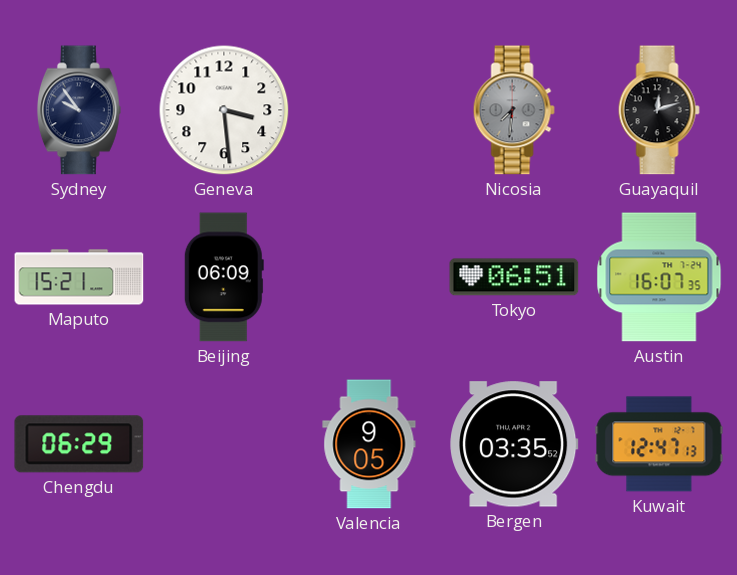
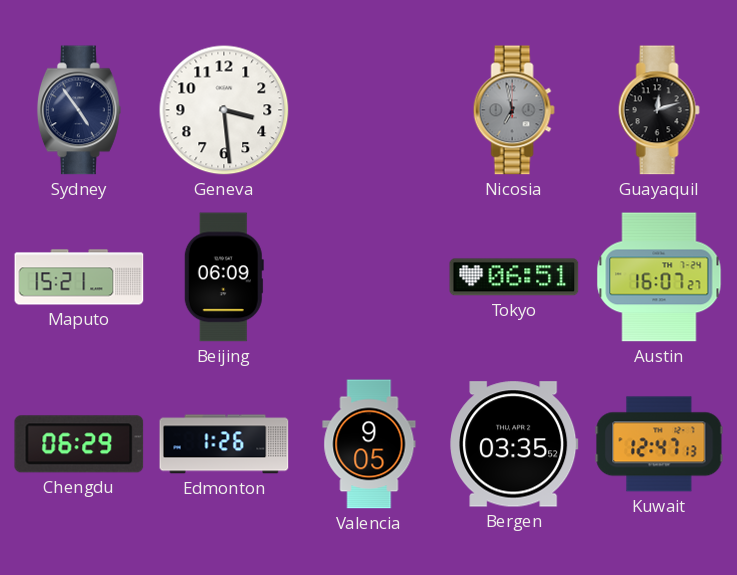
Sydney: 9:54 -> 4:54 (79, 110)
Nicosia: 7:31 -> 6:58 (514, 110)
Austin: 16:07:35 -> 16:07:27 (659, 277)
Edmonton: none -> 1:26 (224, 444)
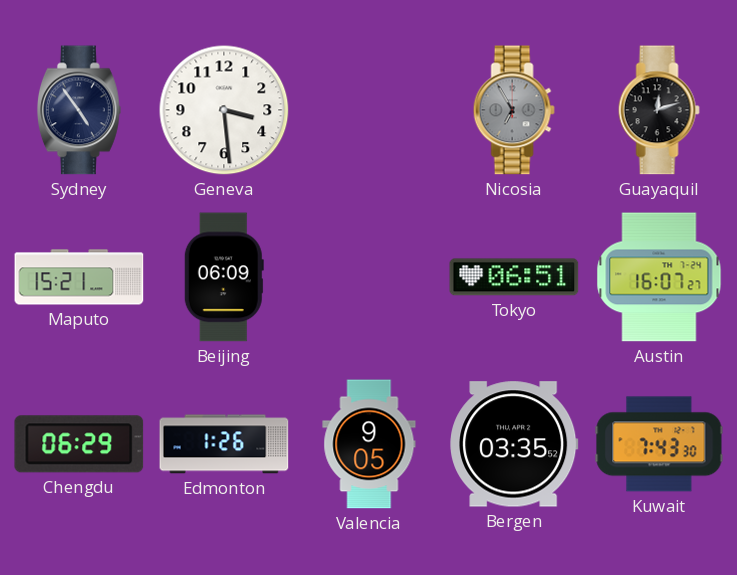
Nicosia: 6:58 -> 6:55 (514, 110)
Kuwait: 12:47 -> 7:43 (659, 444)
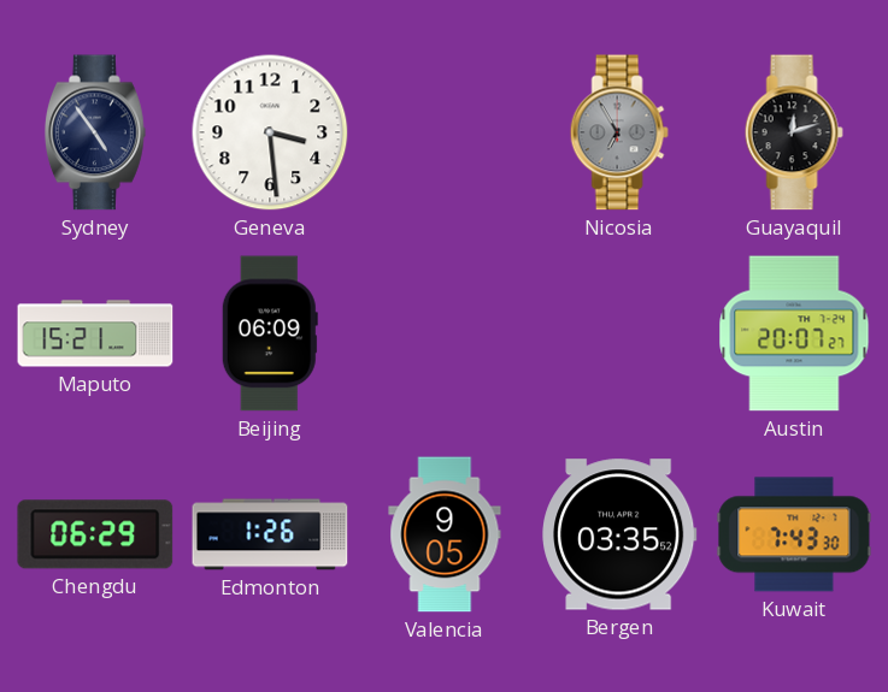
Tokyo: 06:51 -> none (514, 277)
Austin: 16:07 -> 20:07 (794, 333)
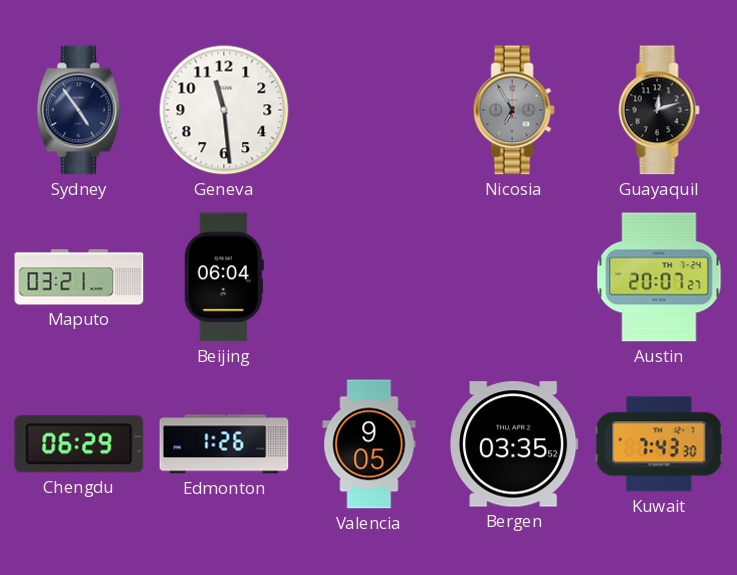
Geneva: 3:29 -> 11:29 (224, 110)
Maputo: 15:21 -> 03:21 (79, 277)
Beijing: 06:09 -> 06:04 (224, 277)
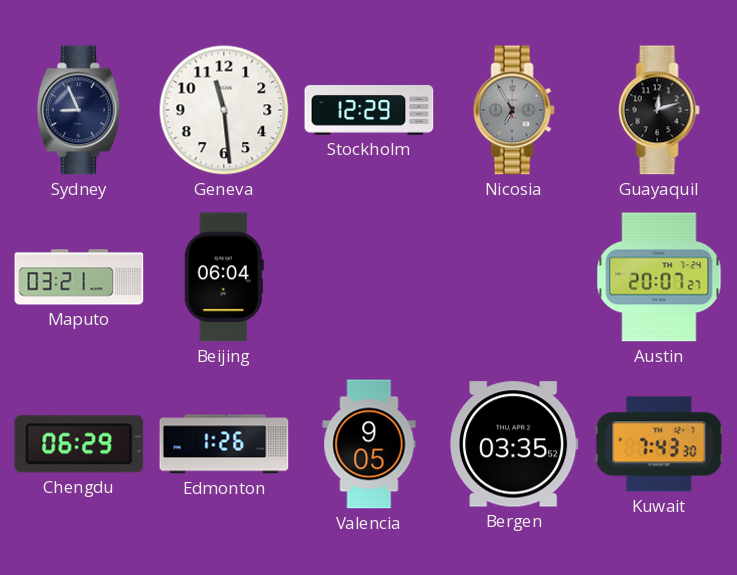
Sydney: 4:54 -> 8:56 (79, 110)
Stockholm: none -> 12:29 (369, 111)
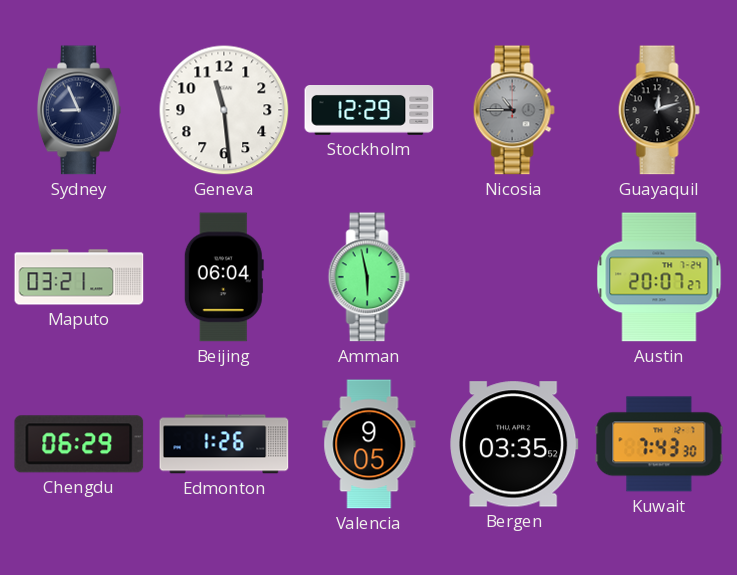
Nicosia: 6:55 -> 10:45 (514, 110)
Amman: none -> 5:58 (369, 277)
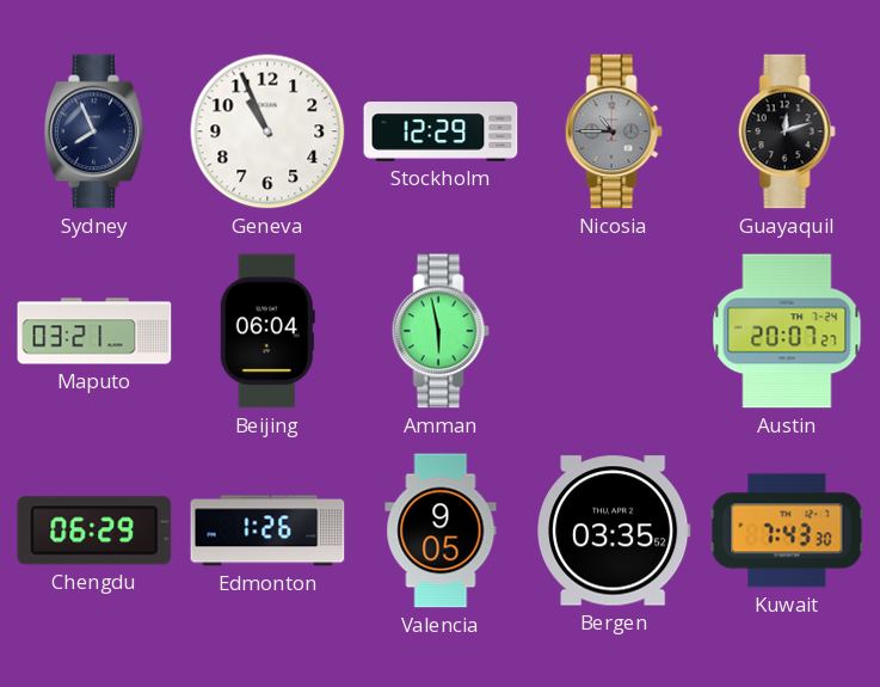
Sydney: 8:56 -> 7:56 (94, 131)
Geneva: 11:29 -> 10:56 (267, 131)
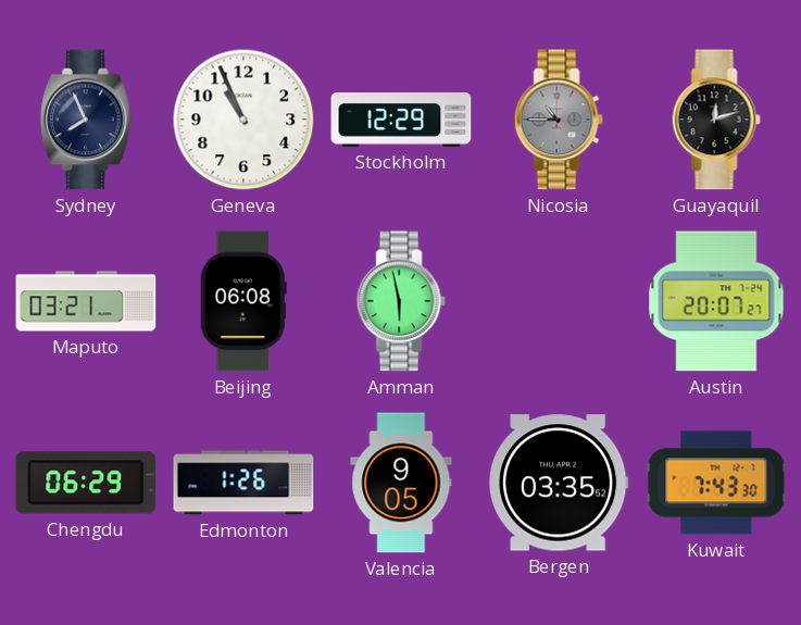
Beijing: 06:04 -> 06:08 (243, 301)
